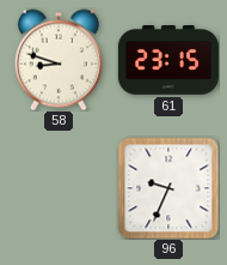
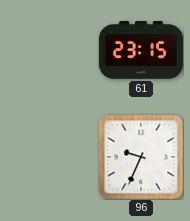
58: 8:48 -> none (59, 60)
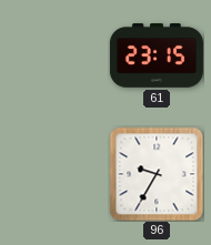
96: 9:34 -> 9:35 (157, 174)
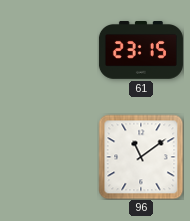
96: 9:35 -> 11:09 (141, 157)
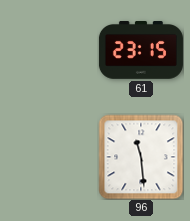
96: 11:09 -> 11:29 (141, 157)
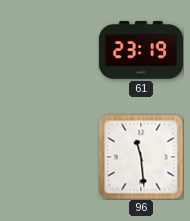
61: 23:15 -> 23:19 (141, 51)
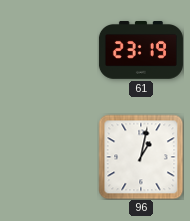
96: 11:29 -> 1:02 (141, 157)
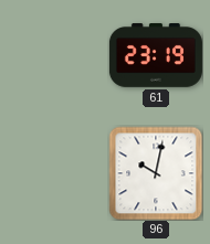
96: 1:02 -> 10:02 (156, 173)
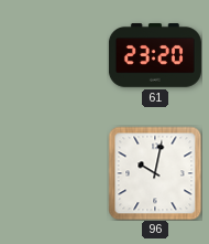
61: 23:19 -> 23:20 (155, 56)
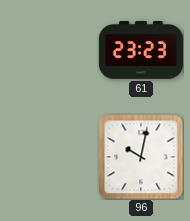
61: 23:20 -> 23:23 (141, 51)
